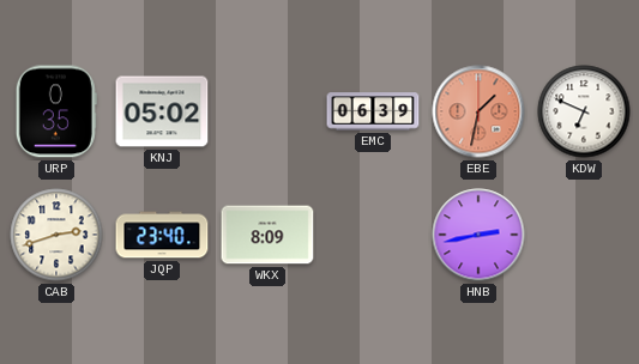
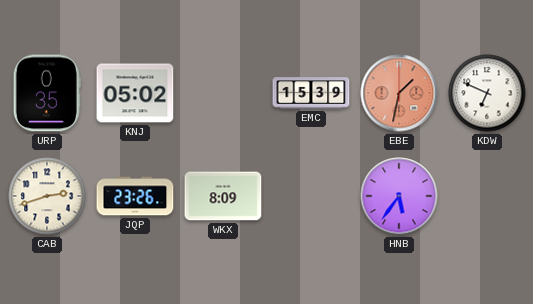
EMC: 06:39 -> 15:39 (311, 93)
JQP: 23:40 -> 23:26 (135, 196)
HNB: 2:43 -> 5:36 (399, 196)
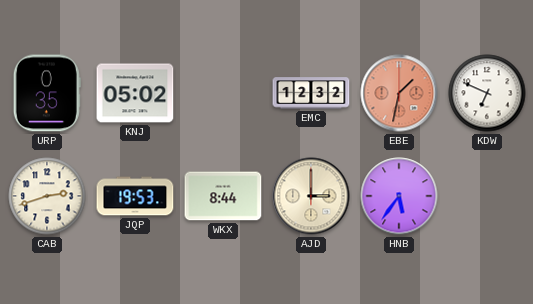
EMC: 15:39 -> 12:32 (311, 93)
JQP: 23:26 -> 19:53 (135, 196)
WKX: 8:09 -> 8:44 (223, 196)
AJD: none -> 3:00 (311, 196)
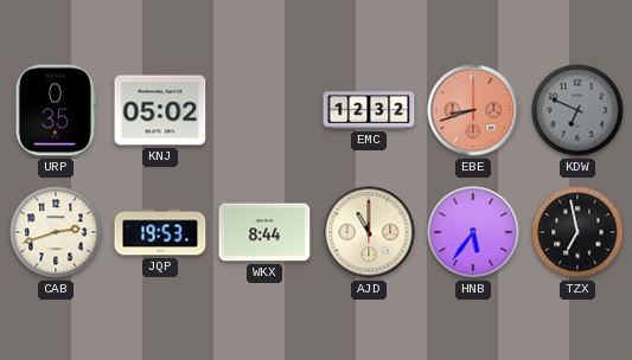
EBE: 1:32 -> 8:42 (473, 110)
KDW dial: white -> grey (577, 110)
AJD: 3:00 -> 11:00 (369, 232)
TZX: none -> 6:58 (577, 232)
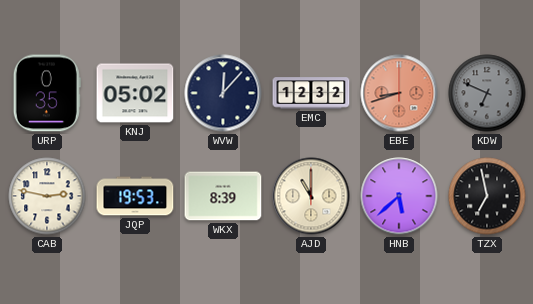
WVW: none -> 12:07 (223, 93)
CAB: 2:42 -> 2:47 (47, 196)
WKX: 8:44 -> 8:39 (223, 196)
HNB: 5:36 -> 5:38 (399, 196)
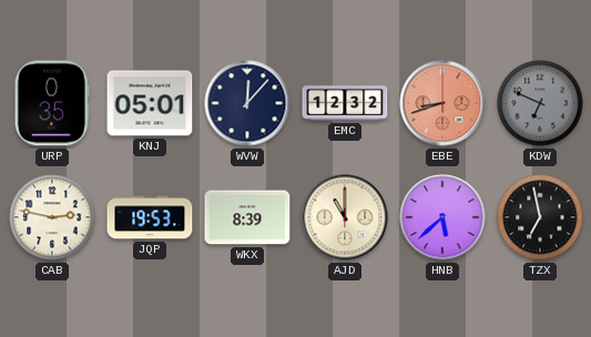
KNJ: 05:02 -> 05:01 (150, 103)
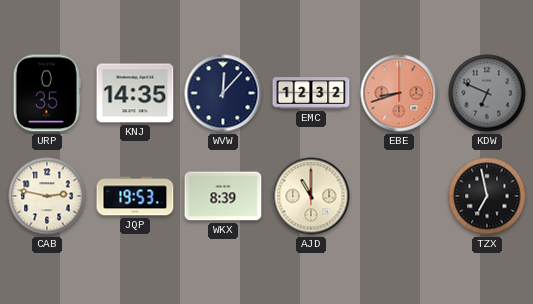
KNJ: 05:01 -> 14:35 (135, 93)
HNB: 5:38 -> none (442, 217)
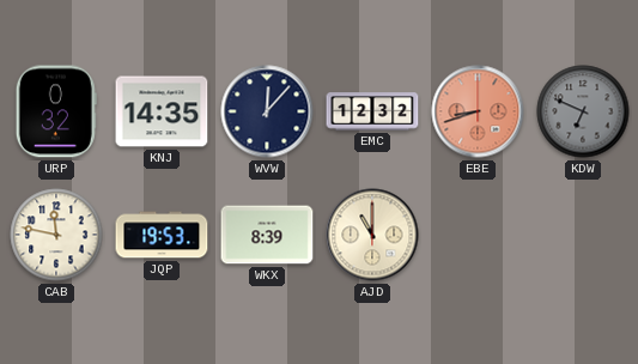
URP: 0:35 -> 0:32 (56, 111)
CAB: 2:47 -> 11:47 (56, 235)
TZX: 6:58 -> none (487, 196)
